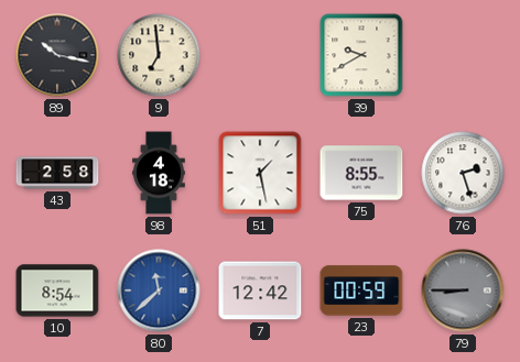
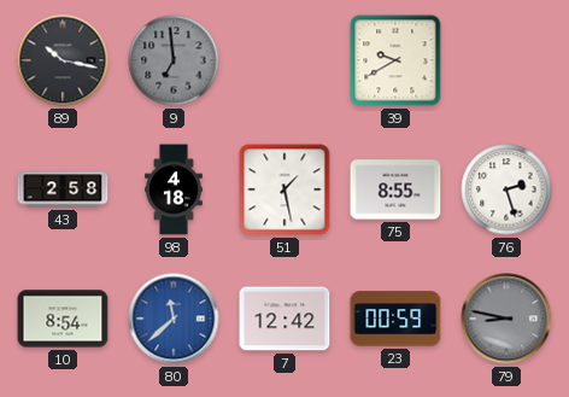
9 dial: cream -> grey (174, 60)
79: 8:45 -> 8:47 (506, 319)
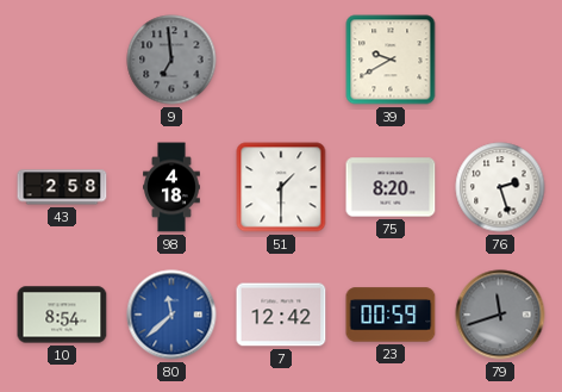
89: 10:17 -> none (63, 60)
51: 1:28 -> 1:30 (281, 187)
75: 8:55 -> 8:20 (391, 187)
79: 8:47 -> 11:42 (500, 315)
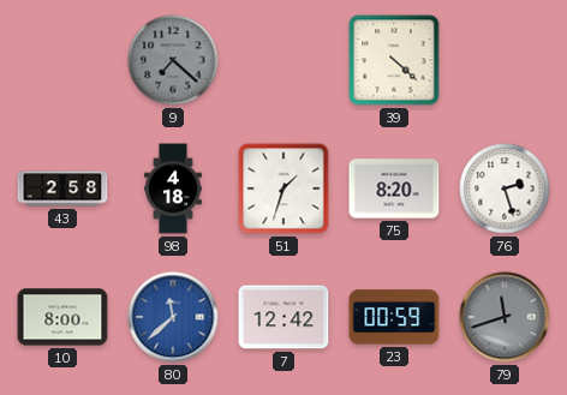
9: 6:59 -> 7:22 (173, 60)
39: 9:40 -> 4:22 (394, 60)
51: 1:30 -> 1:33 (283, 188)
10: 8:54 -> 8:00 (62, 317)
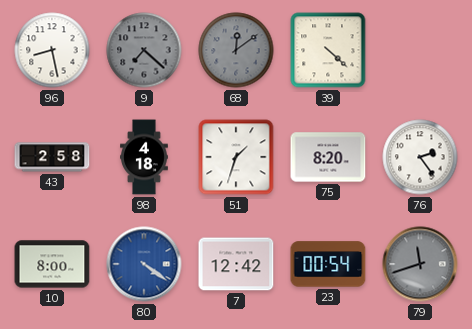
96: none -> 8:28 (52, 50)
68: none -> 12:09 (236, 50)
76: 2:27 -> 2:24 (420, 157)
80: 11:38 -> 4:21 (144, 264)
23: 00:59 -> 00:54 (328, 264)
